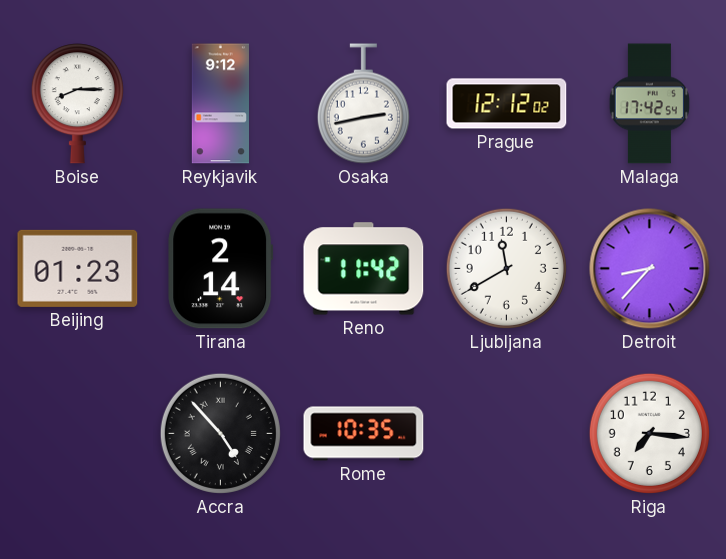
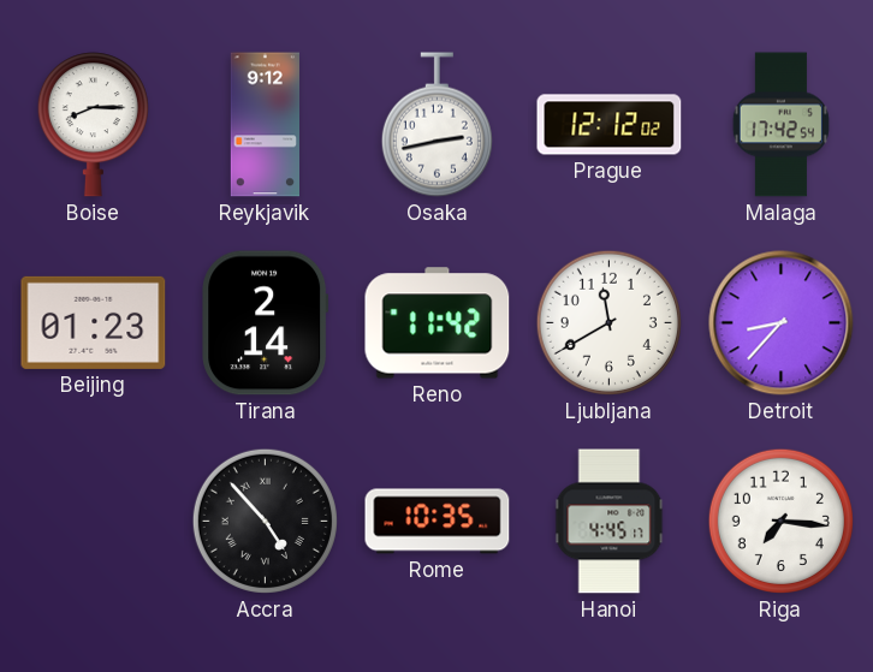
Hanoi: none -> 4:45 (610, 522)
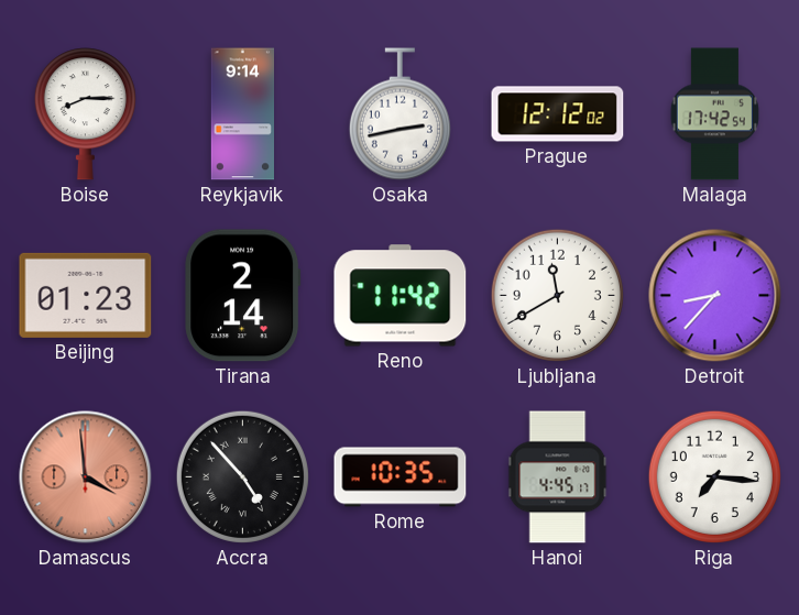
Reykjavik: 9:12 -> 9:14 (242, 114)
Damascus: none -> 3:59 (86, 477)
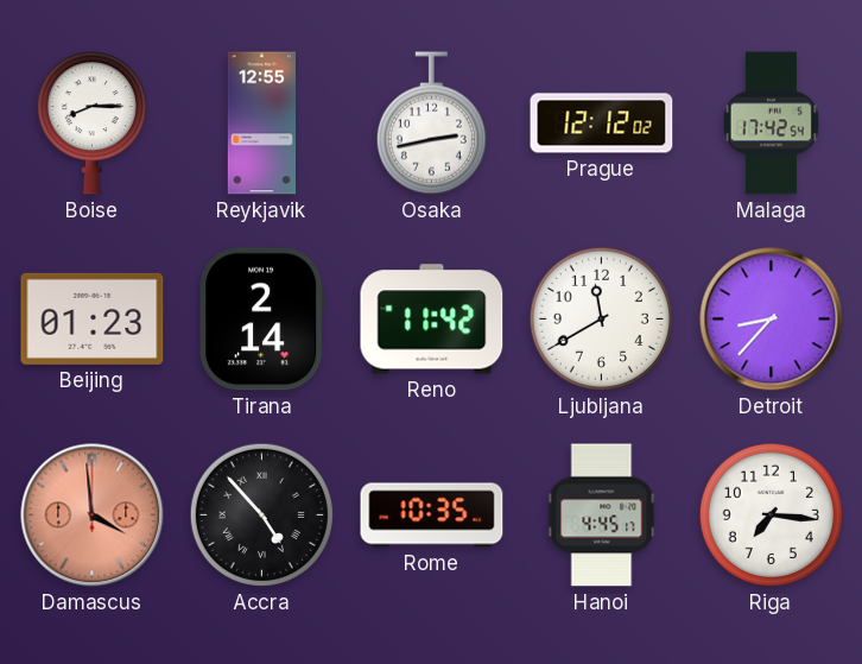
Reykjavik: 9:14 -> 12:55 (261, 124)
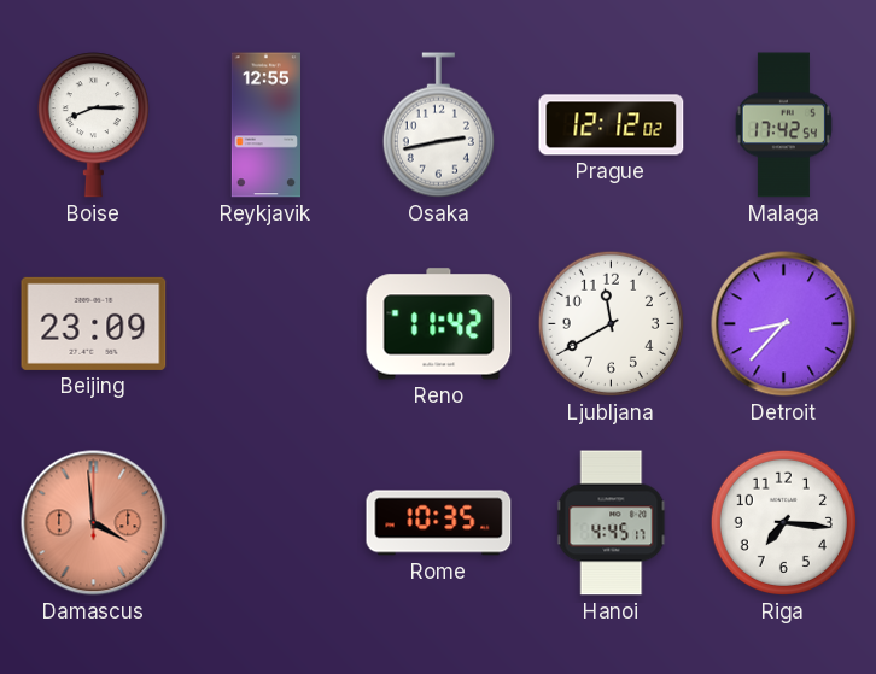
Beijing: 01:23 -> 23:09 (94, 323)
Tirana: 2:14 -> none (262, 320)
Accra: 4:53 -> none (261, 514)
